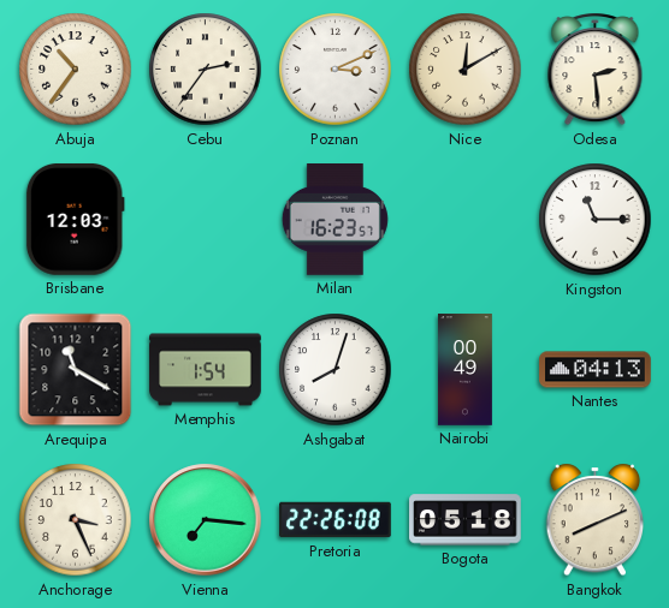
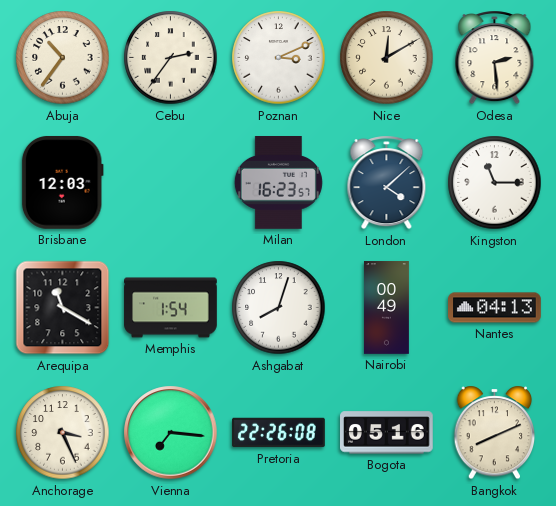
London: none -> 4:08 (387, 183)
Bogota: 05:18 -> 05:16 (387, 433)
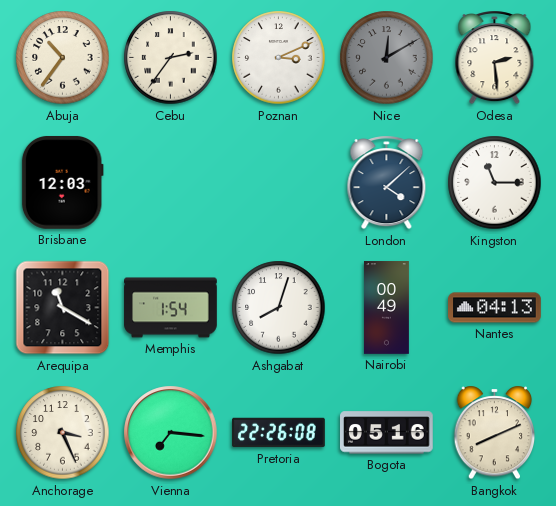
Nice dial: cream -> grey (387, 58)
Milan: 16:23 -> none (278, 183)
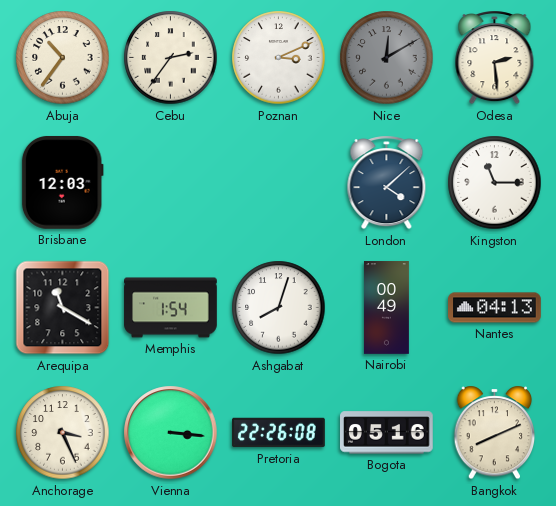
Vienna: 7:16 -> 3:16 (171, 433)
